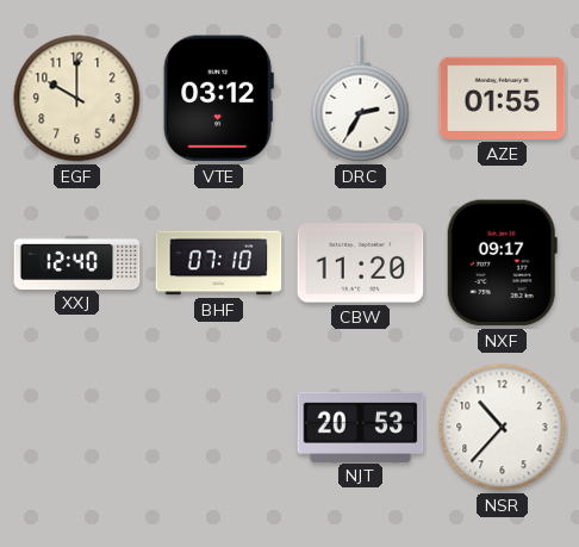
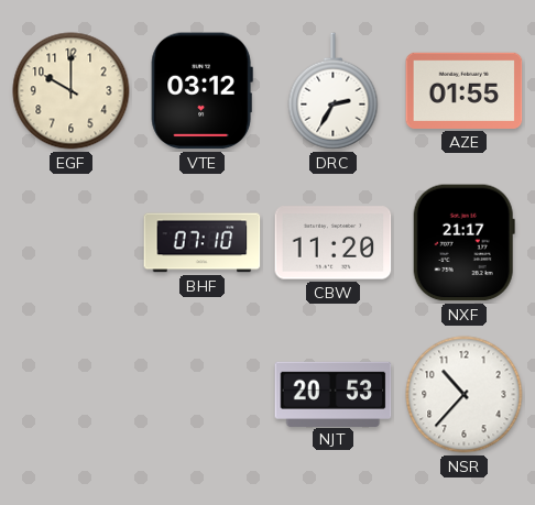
XXJ: 12:40 -> none (77, 262)
NXF: 09:17 -> 21:17 (463, 243)
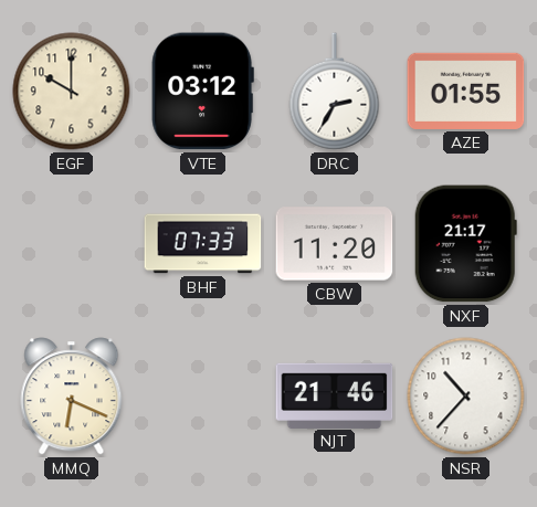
BHF: 07:10 -> 07:33 (203, 244)
MMQ: none -> 6:19 (72, 397)
NJT: 20:53 -> 21:46 (335, 395)
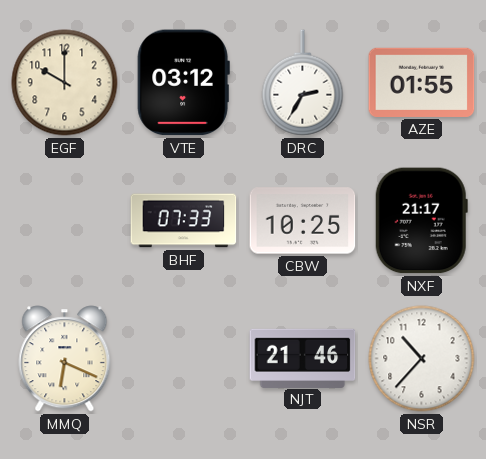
CBW: 11:20 -> 10:25 (303, 221)
